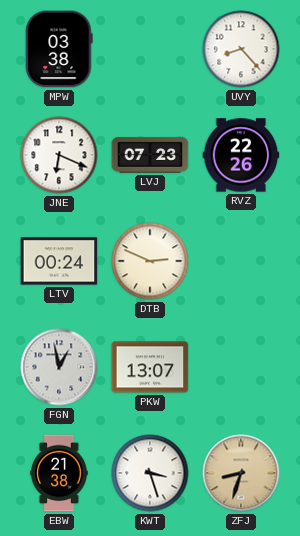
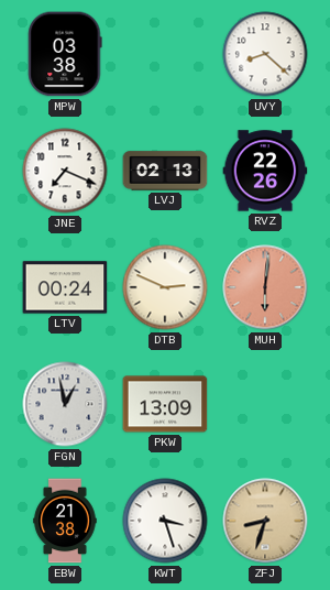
UVY: 8:23 -> 8:22 (265, 54)
JNE: 6:19 -> 7:19 (65, 171)
LVJ: 07:23 -> 02:13 (165, 171)
MUH: none -> 6:01 (265, 287)
PKW: 13:07 -> 13:09 (165, 404)
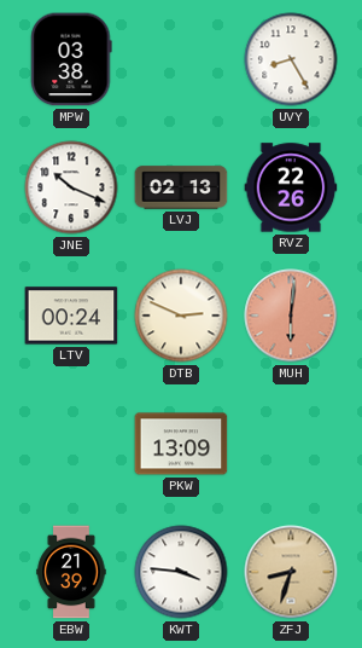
UVY: 8:22 -> 8:25 (291, 59)
JNE: 7:19 -> 10:19 (71, 187)
FGN: 12:58 -> none (65, 404)
EBW: 21:38 -> 21:39 (71, 572)
KWT: 3:27 -> 3:46 (181, 572)
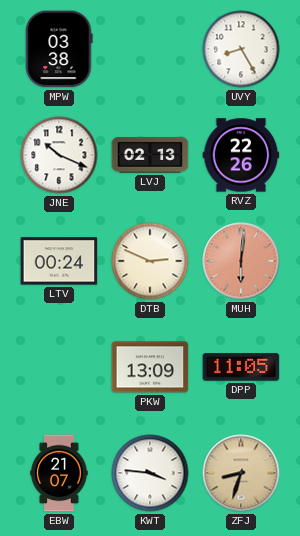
DPP: none -> 11:05 (241, 367)
EBW: 21:39 -> 21:07 (59, 473)
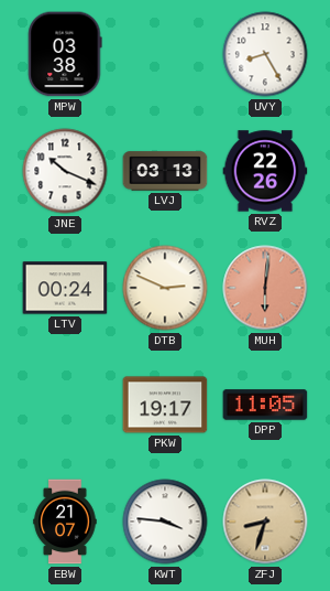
LVJ: 02:13 -> 03:13 (165, 171)
PKW: 13:09 -> 19:17 (165, 405)
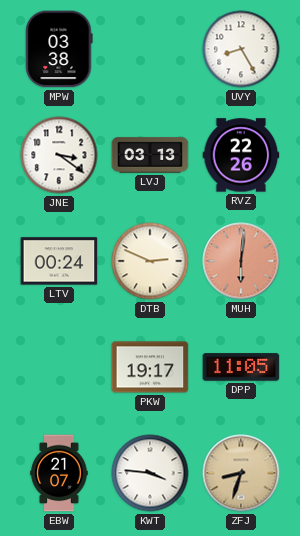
JNE: 10:19 -> 3:21 (59, 155)
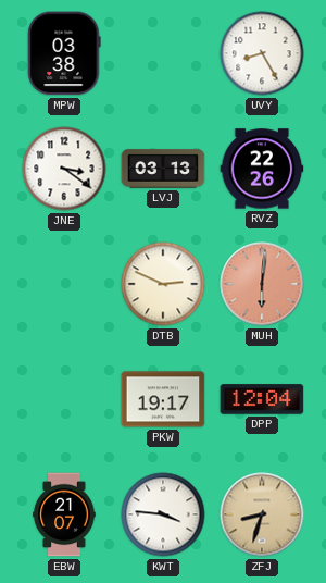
LTV: 00:24 -> none (59, 261)
DPP: 11:05 -> 12:04 (262, 399)
